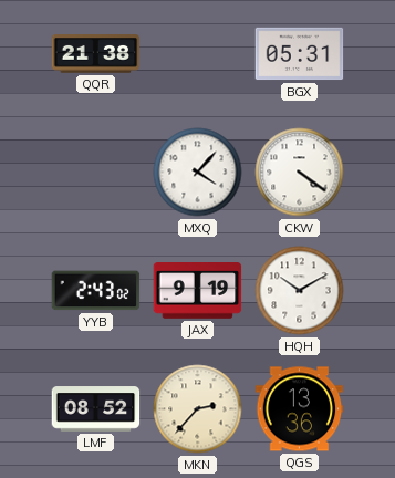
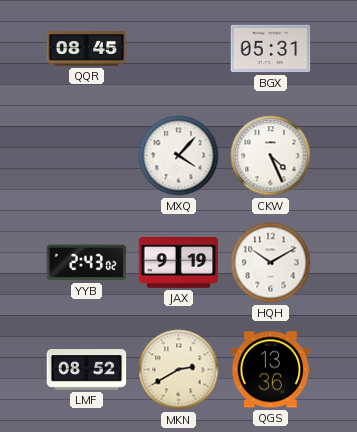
QQR: 21:38 -> 08:45 (87, 49)
CKW: 4:21 -> 4:26 (271, 156)
MKN: 2:37 -> 2:40 (179, 370)
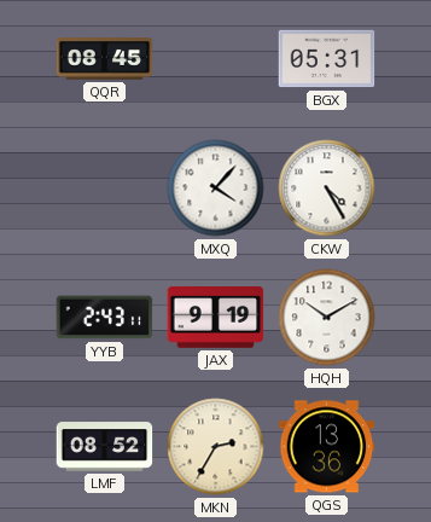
CKW: 4:26 -> 4:25 (327, 188)
YYB: 2:43:02 -> 2:43:11 (105, 318)
MKN: 2:40 -> 2:35 (216, 447)
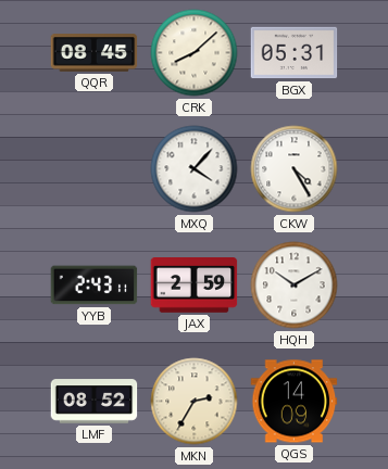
CRK: none -> 8:08 (195, 53)
JAX: 9:19 -> 2:59 (195, 286)
QGS: 13:36 -> 14:09 (295, 402)
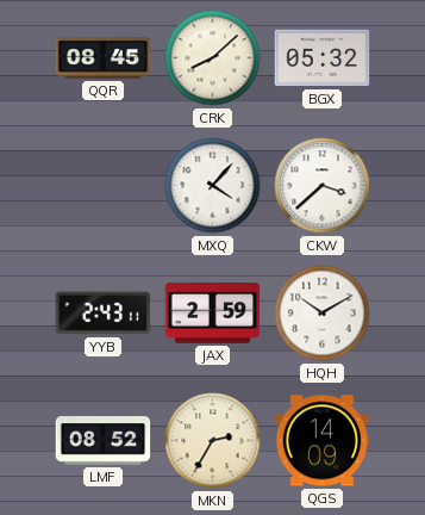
BGX: 05:31 -> 05:32 (323, 58)
CKW: 4:25 -> 3:38 (323, 186)
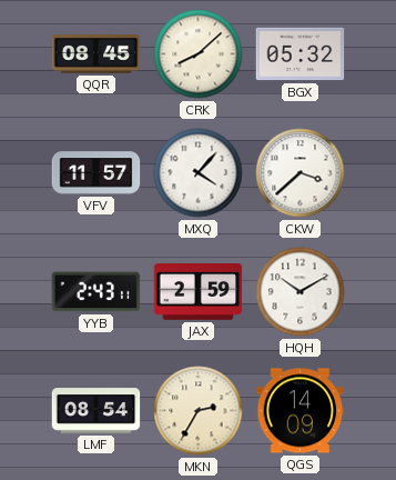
VFV: none -> 11:57 (97, 173)
LMF: 08:52 -> 08:54 (97, 411)
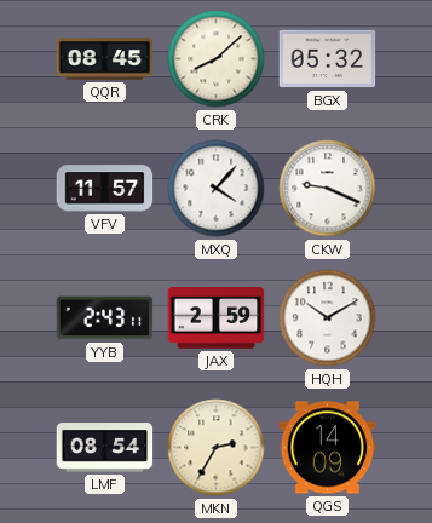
CKW: 3:38 -> 9:19 (328, 189)
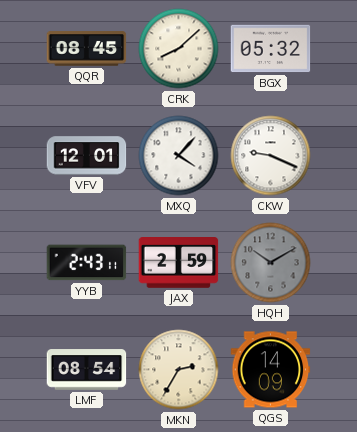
VFV: 11:57 -> 12:01 (87, 156)
HQH dial: white -> grey (271, 263)
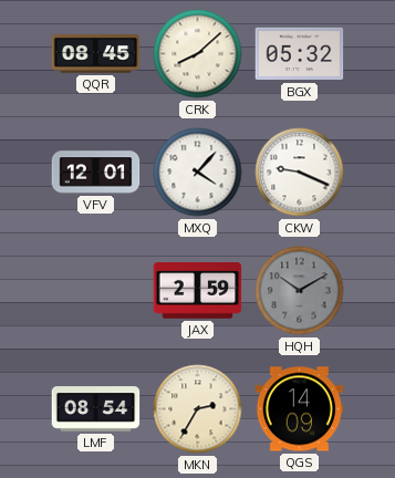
YYB: 2:43 -> none (87, 263)
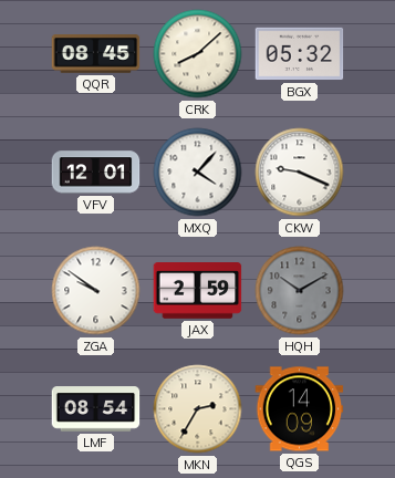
ZGA: none -> 9:51 (96, 291)
